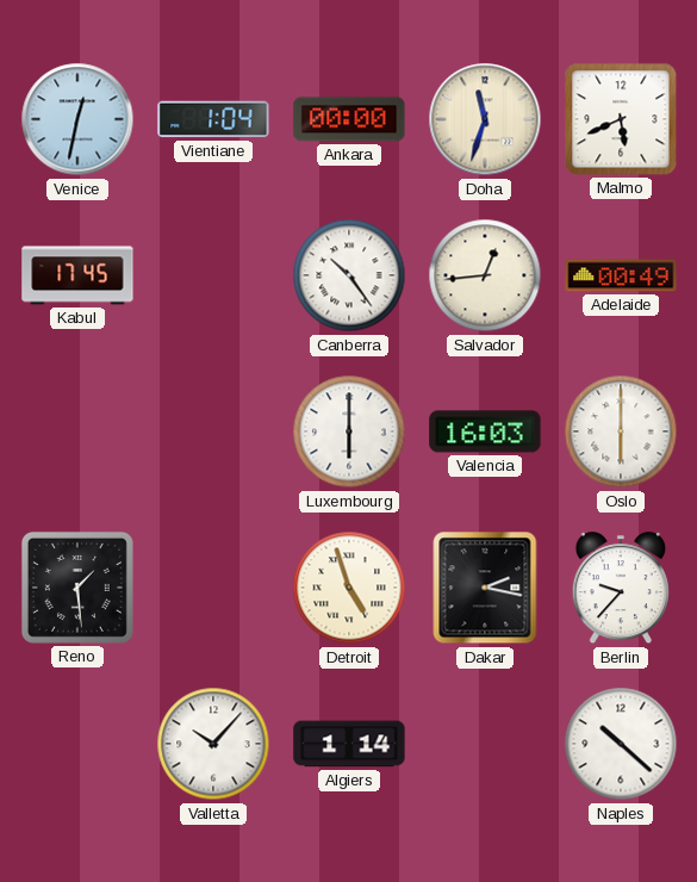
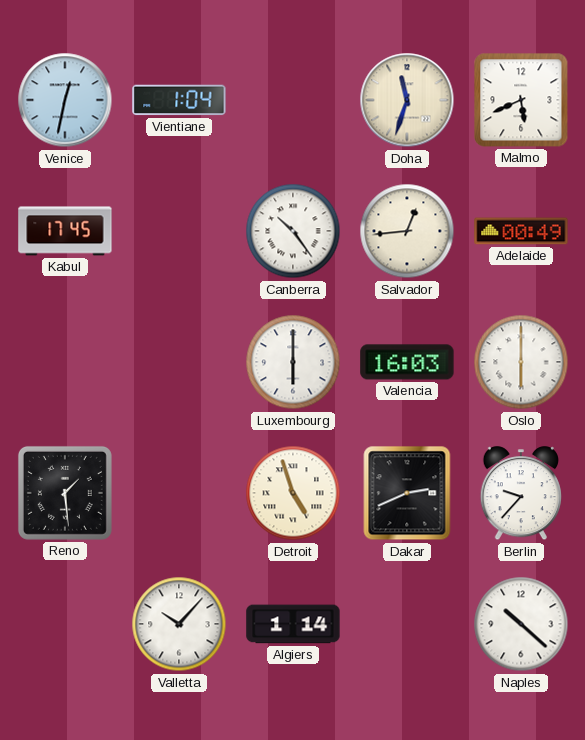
Ankara: 00:00 -> none (349, 119)
Dakar: 2:17 -> 2:41 (407, 493)
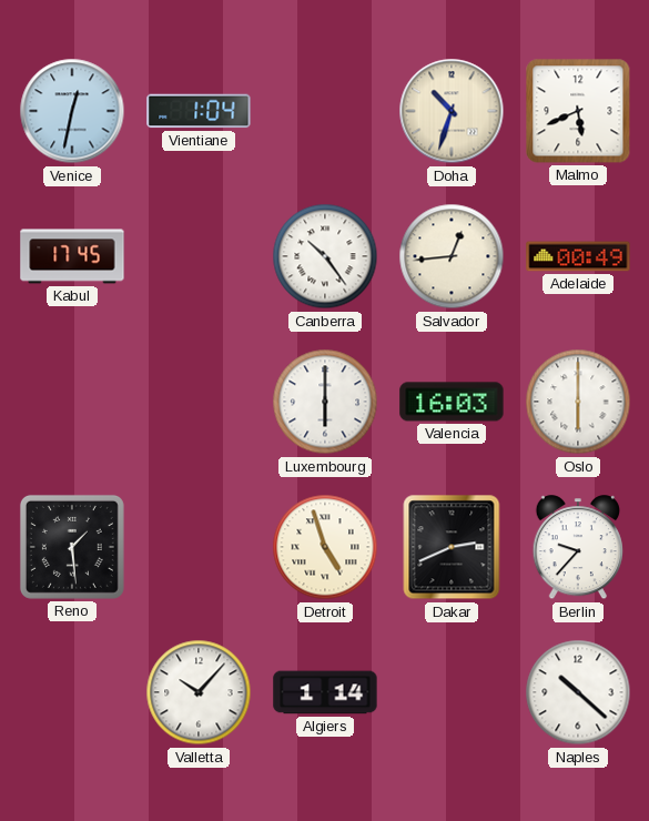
Doha: 11:33 -> 10:33 (452, 111)
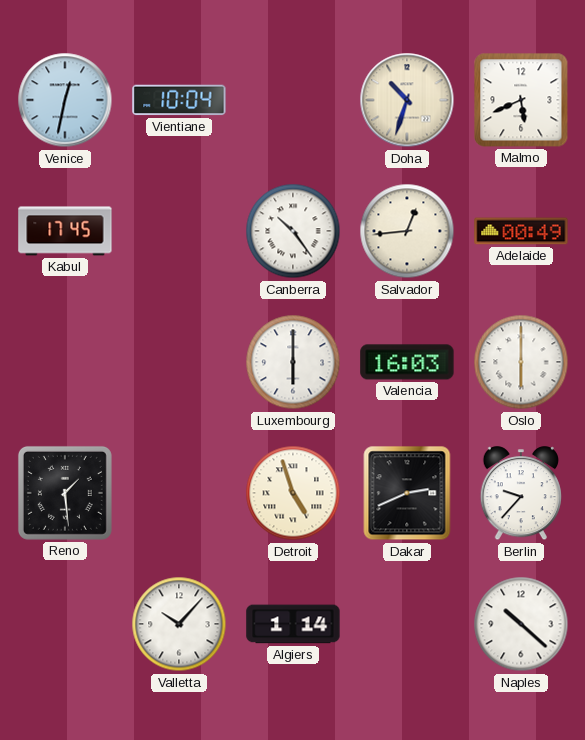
Vientiane: 1:04 -> 10:04 (179, 100)
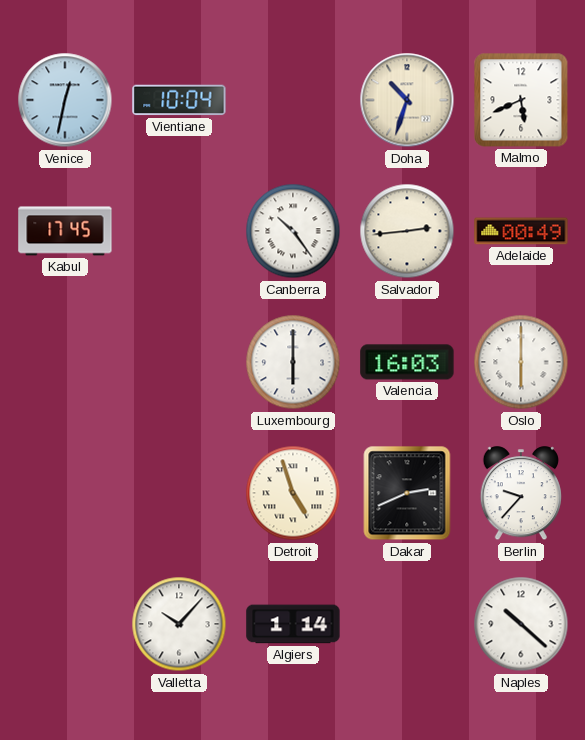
Salvador: 12:44 -> 2:44 (407, 231)
Reno: 1:29 -> none (65, 493)
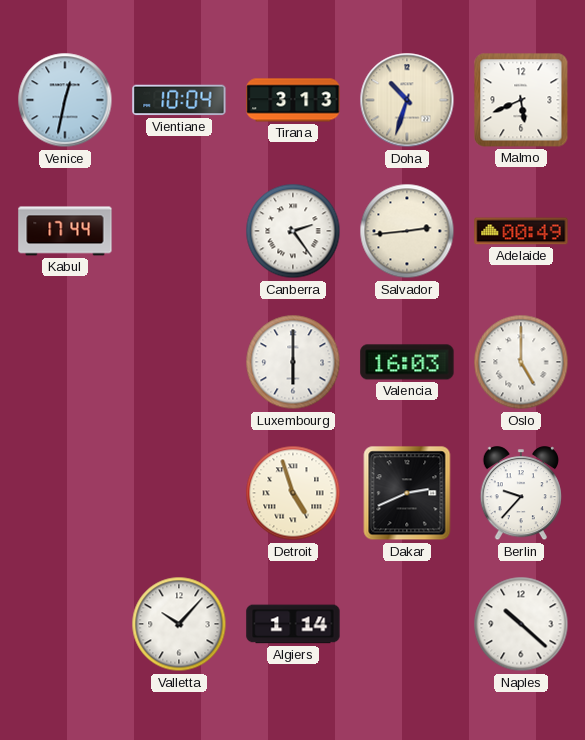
Tirana: none -> 3:13 (293, 100)
Kabul: 17:45 -> 17:44 (65, 231)
Canberra: 10:24 -> 2:24 (293, 231)
Oslo: 6:00 -> 5:00 (521, 362)
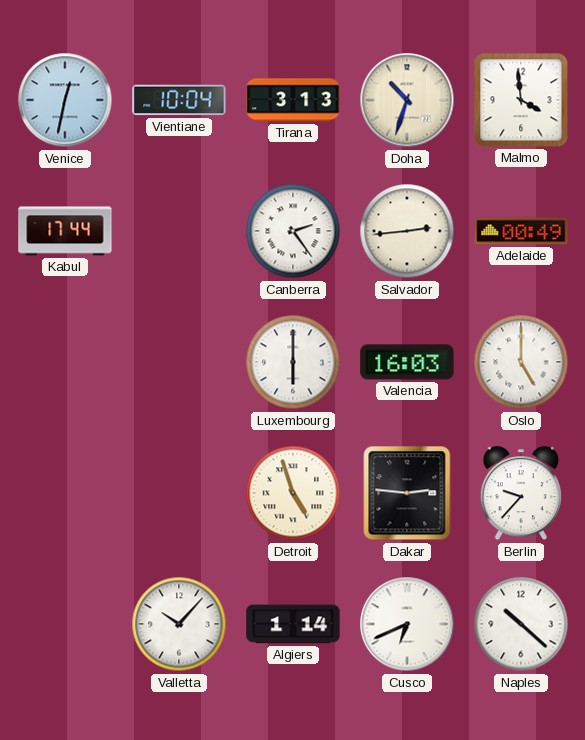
Malmo: 5:41 -> 3:59 (521, 100)
Dakar: 2:41 -> 2:46 (407, 493)
Cusco: none -> 6:41 (407, 624)
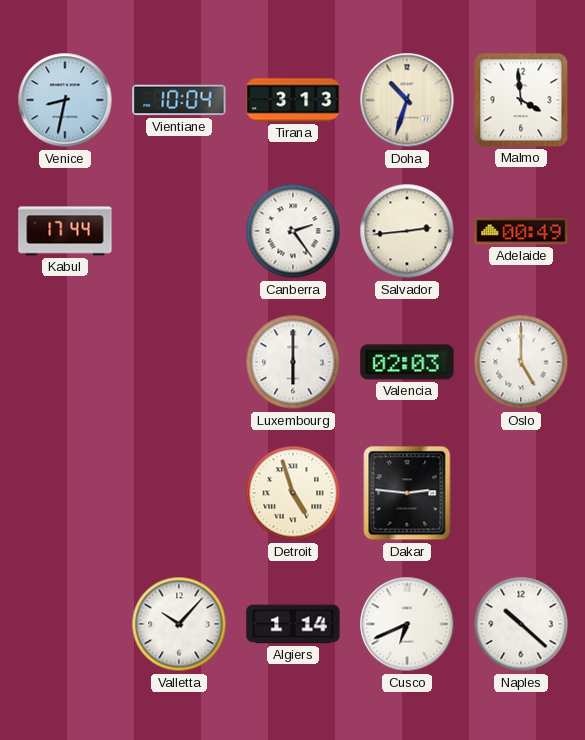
Venice: 12:32 -> 8:32 (65, 100)
Valencia: 16:03 -> 02:03 (407, 362)
Berlin: 9:37 -> none (521, 494)
